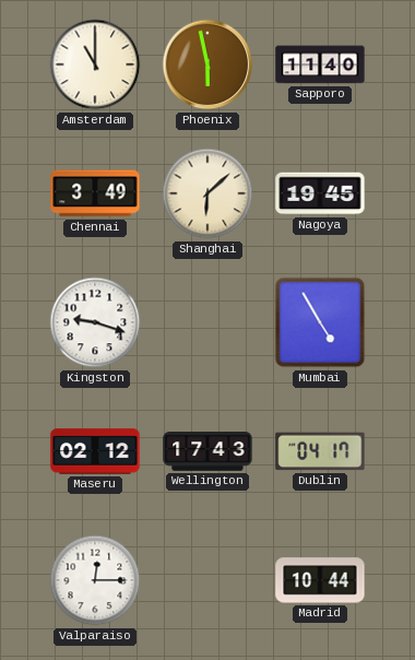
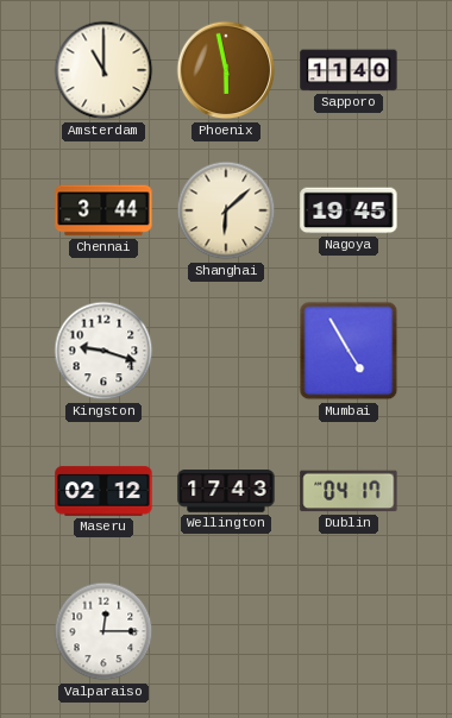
Chennai: 3:49 -> 3:44 (103, 210)
Madrid: 10:44 -> none (320, 580)
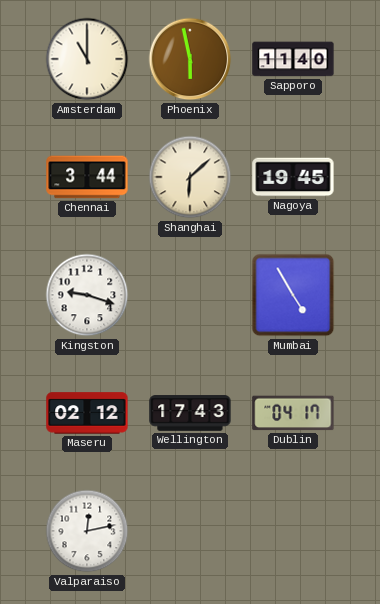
Valparaiso: 12:15 -> 12:13 (87, 531)
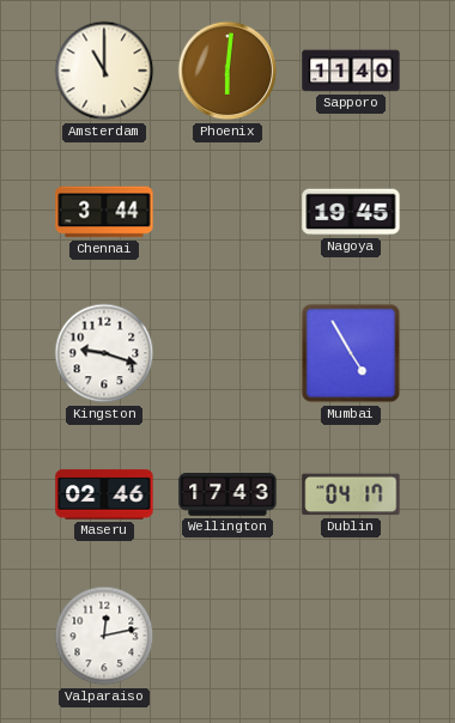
Phoenix: 5:58 -> 6:01 (227, 71)
Shanghai: 6:08 -> none (190, 177)
Maseru: 02:12 -> 02:46 (104, 494)
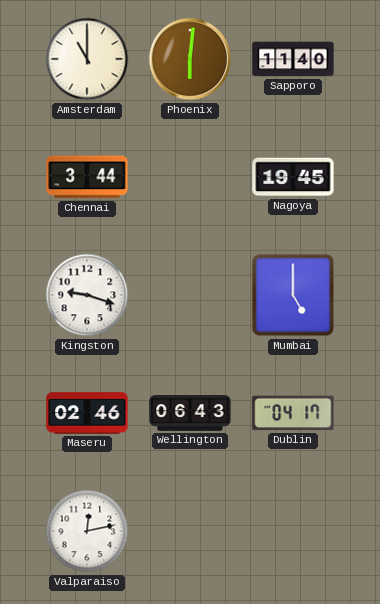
Mumbai: 4:55 -> 5:00 (293, 295)
Wellington: 17:43 -> 06:43 (190, 413)
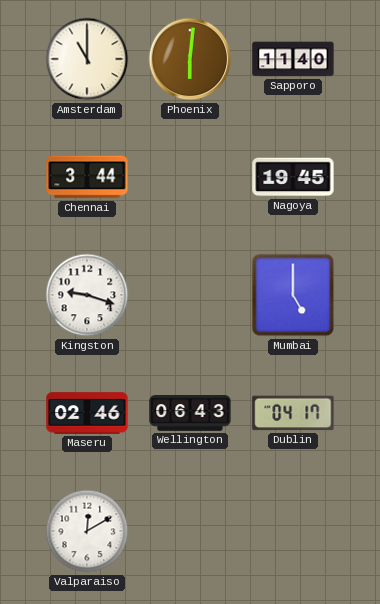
Valparaiso: 12:13 -> 12:10 (87, 531)
